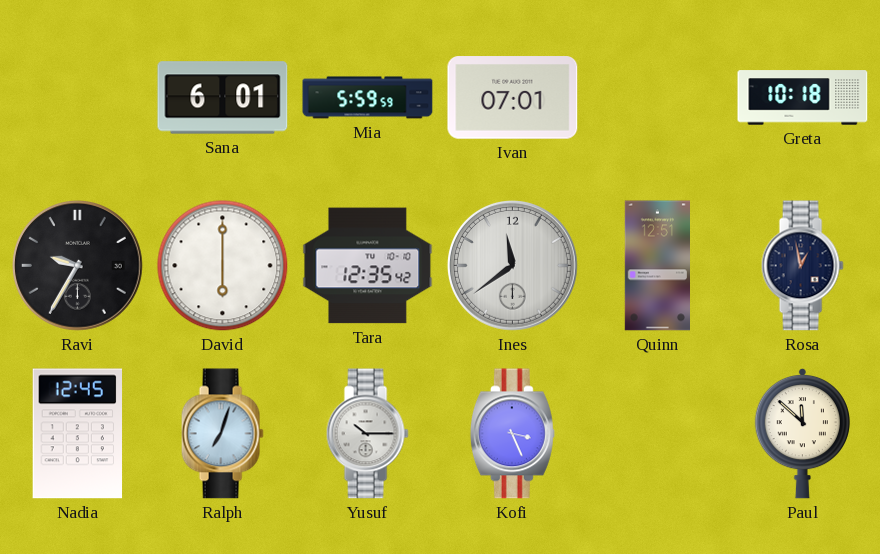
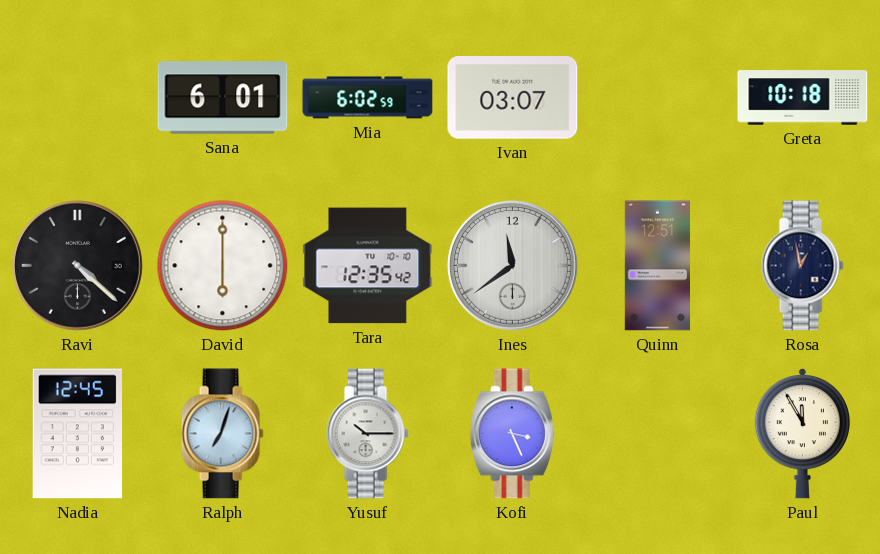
Mia: 5:59 -> 6:02 (368, 98)
Ivan: 07:01 -> 03:07 (513, 98)
Ravi: 9:35 -> 4:22 (77, 265)
Paul: 11:52 -> 11:55 (802, 433)
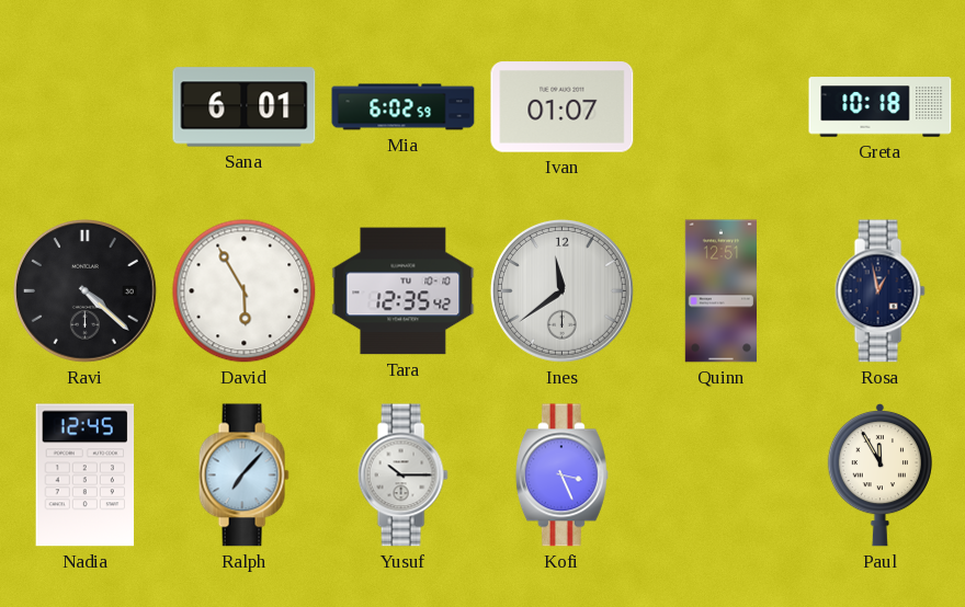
Ivan: 03:07 -> 01:07 (563, 107)
David: 6:00 -> 5:55 (245, 291)
Ralph: 7:03 -> 7:07 (243, 476)
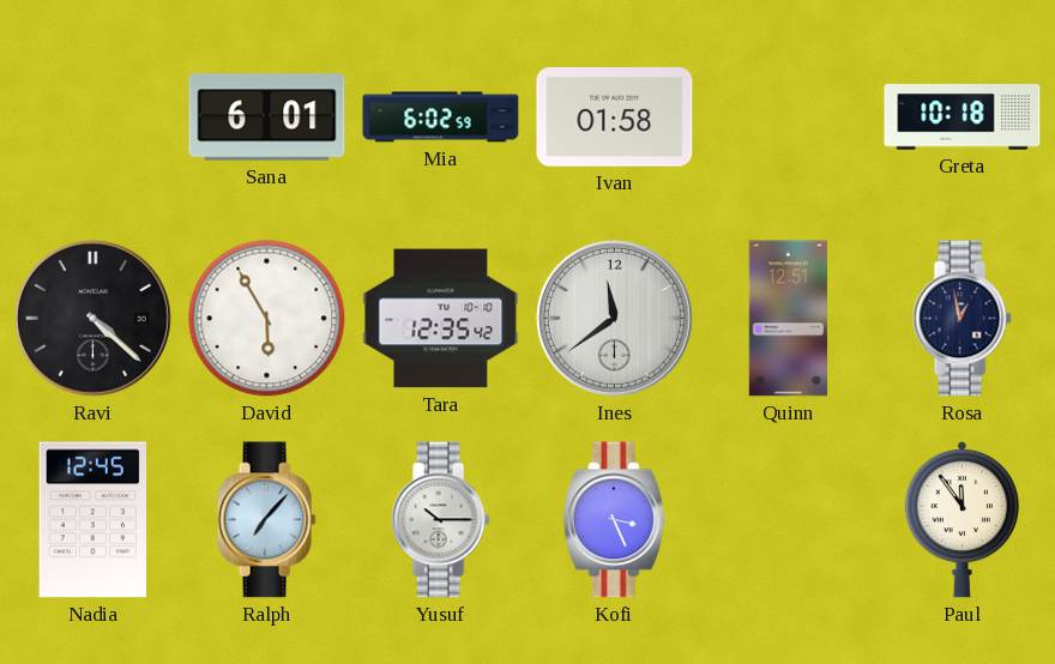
Ivan: 01:07 -> 01:58 (615, 117)
Paul: 11:55 -> 11:54 (961, 519)
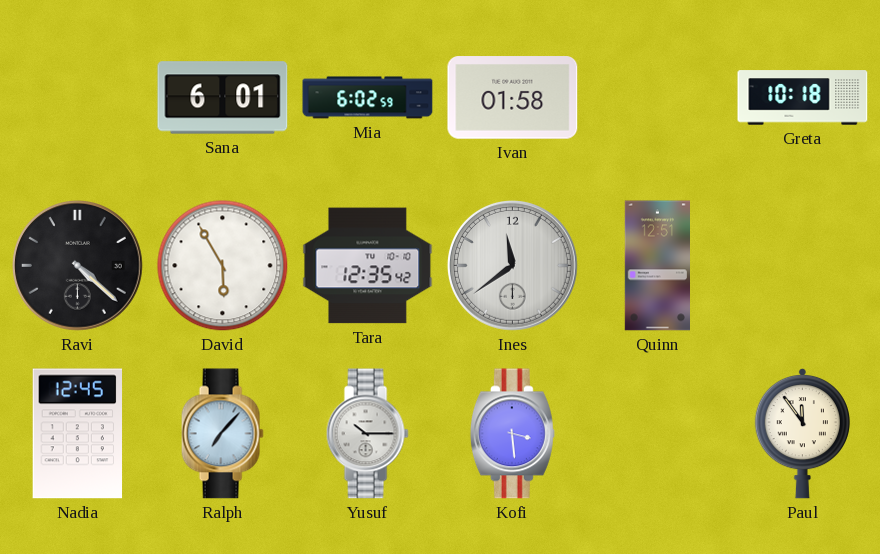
Rosa: 12:58 -> none (961, 319)
Kofi: 3:26 -> 3:29 (512, 434)
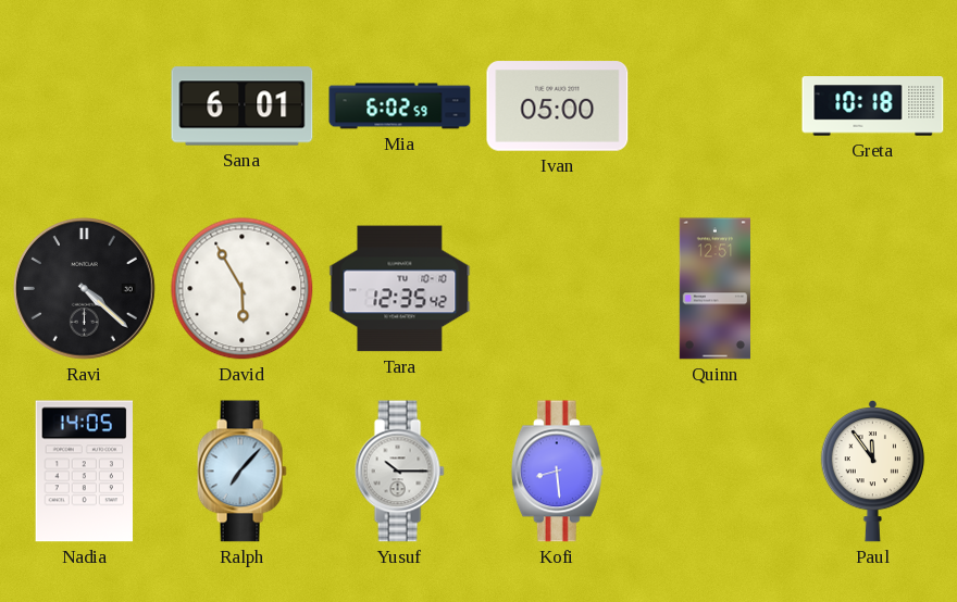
Ivan: 01:58 -> 05:00 (558, 106)
Ines: 11:39 -> none (512, 265)
Nadia: 12:45 -> 14:05 (85, 472)
Kofi: 3:29 -> 8:29 (557, 472)
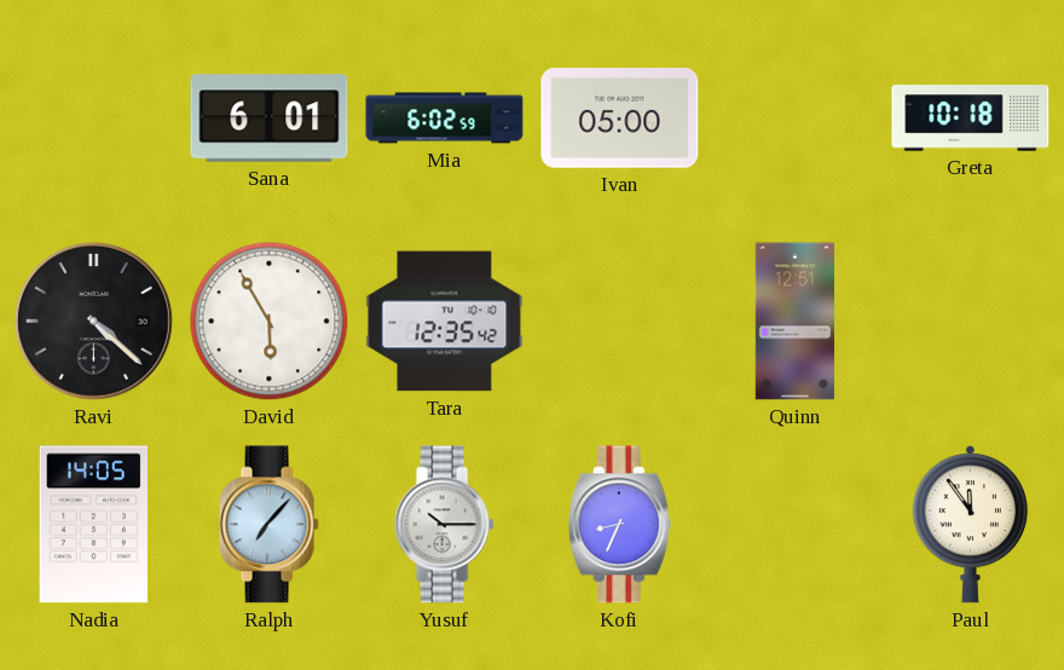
Kofi: 8:29 -> 8:34 (619, 525)
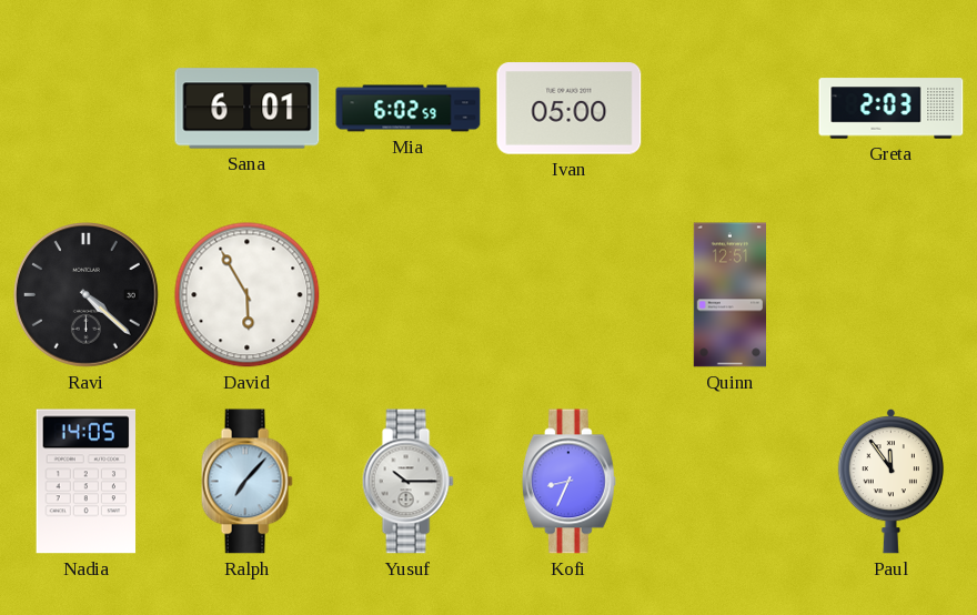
Greta: 10:18 -> 2:03 (892, 109)
Tara: 12:35 -> none (445, 322)
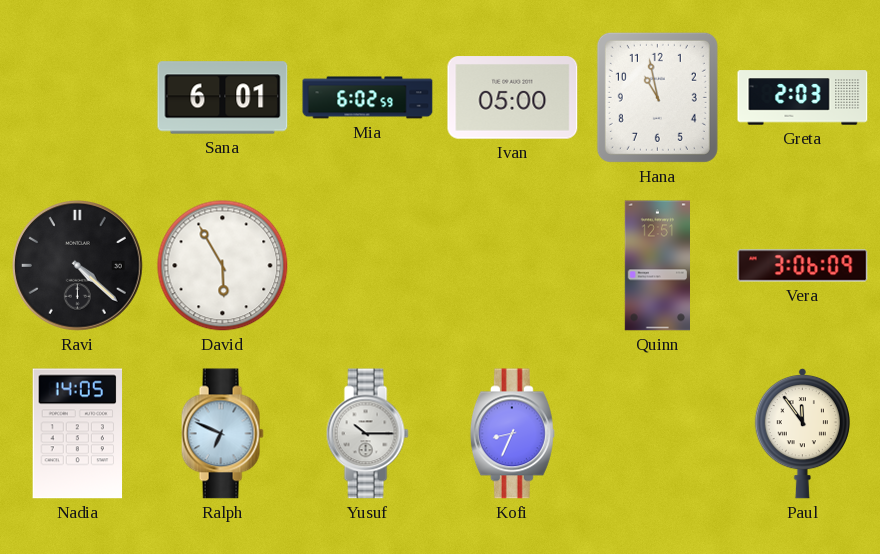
Hana: none -> 10:58 (657, 97)
Vera: none -> 3:06 (803, 266)
Ralph: 7:07 -> 6:49 (222, 434)
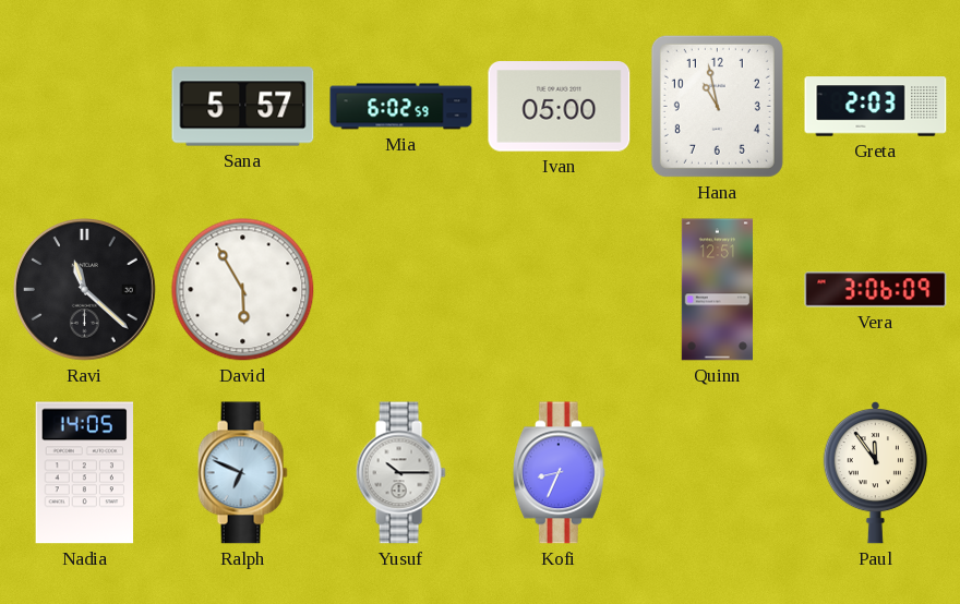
Sana: 6:01 -> 5:57 (243, 107)
Ravi: 4:22 -> 11:22 (84, 289)
